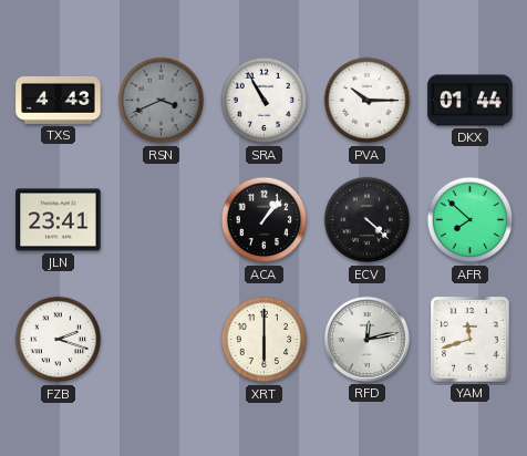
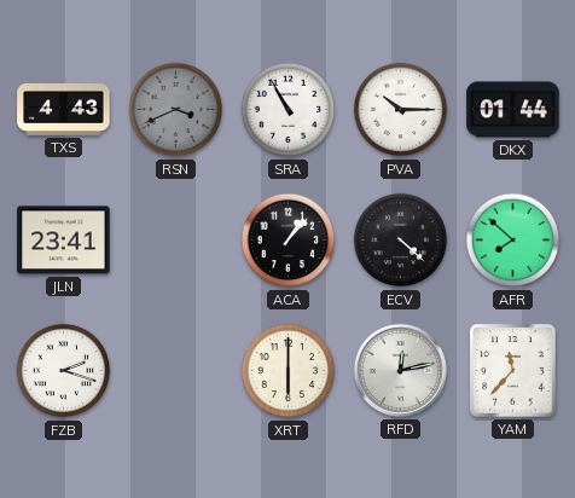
YAM: 11:42 -> 11:37 (513, 371)
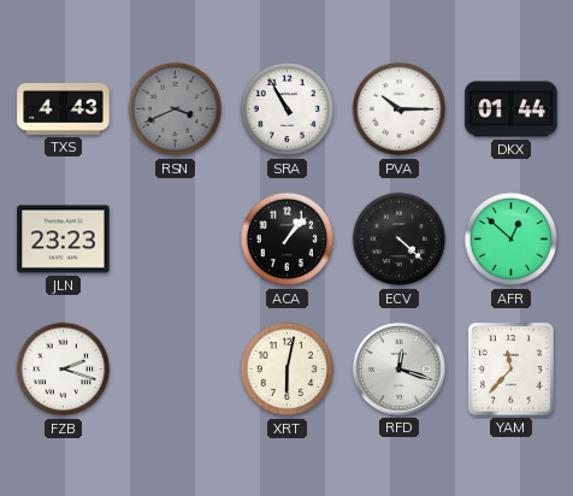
JLN: 23:41 -> 23:23 (64, 240)
AFR: 7:52 -> 12:52 (512, 240)
XRT: 6:00 -> 6:02 (288, 370)
RFD: 12:13 -> 12:18 (398, 368)
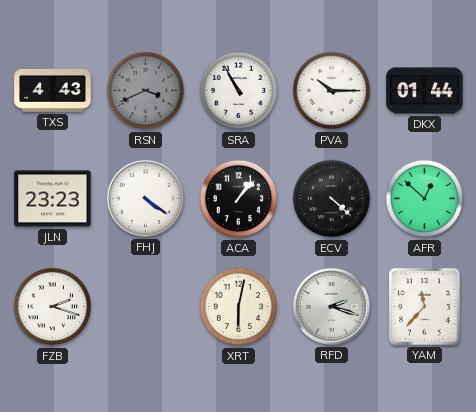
FHJ: none -> 4:21 (145, 198)
RFD: 12:18 -> 2:18 (331, 306)
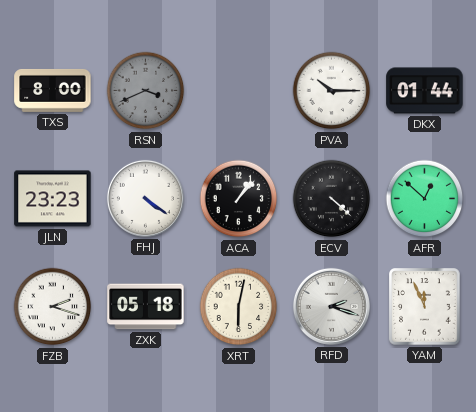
TXS: 4:43 -> 8:00 (53, 90)
SRA: 10:55 -> none (239, 91)
ZXK: none -> 05:18 (146, 307)
YAM: 11:37 -> 11:56 (425, 307)
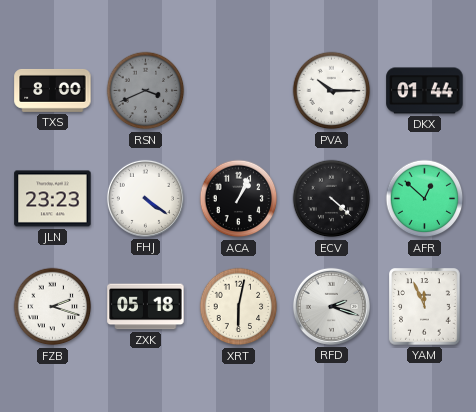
ACA: 1:07 -> 1:04 (239, 199)
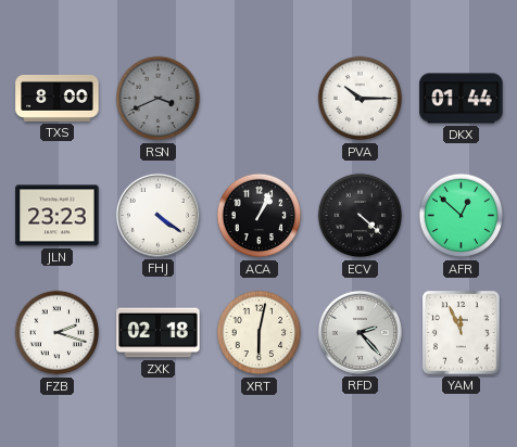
ZXK: 05:18 -> 02:18 (159, 333)
RFD: 2:18 -> 2:23 (360, 332)
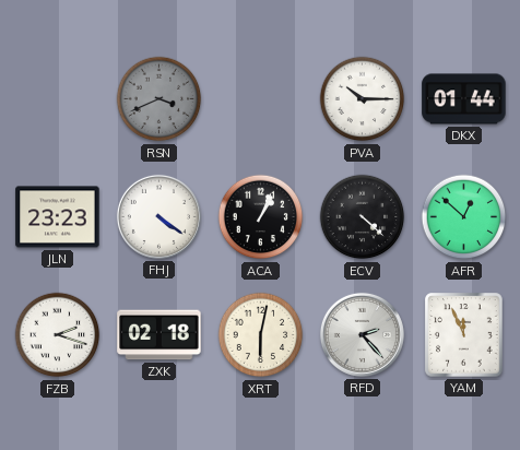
TXS: 8:00 -> none (58, 98)
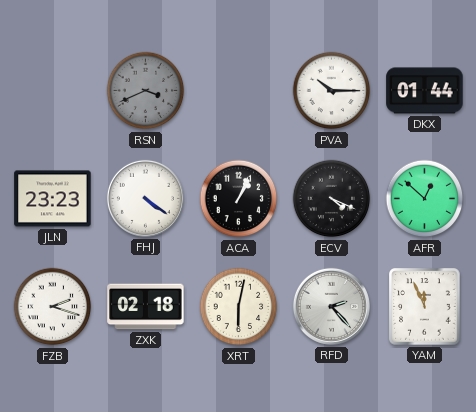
ECV: 4:22 -> 4:19 (332, 199)
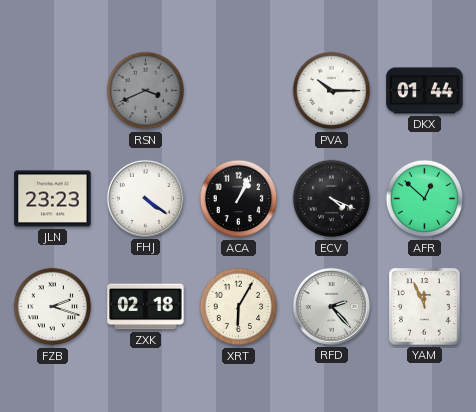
XRT: 6:02 -> 6:05 (239, 307)
